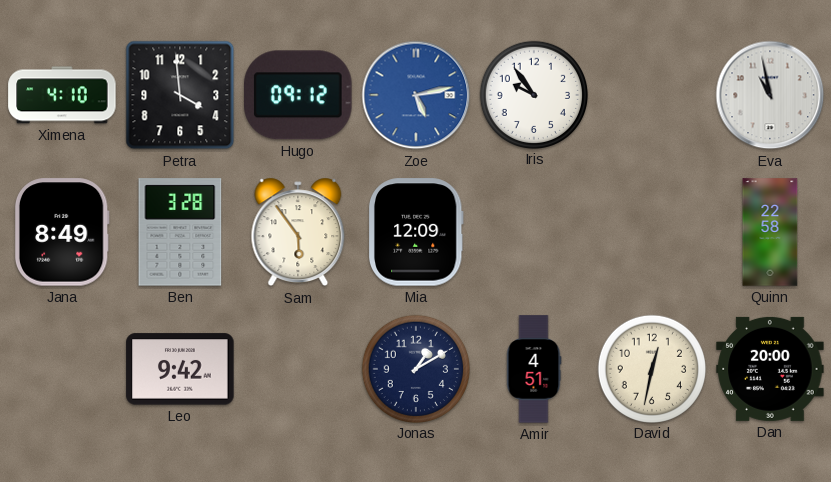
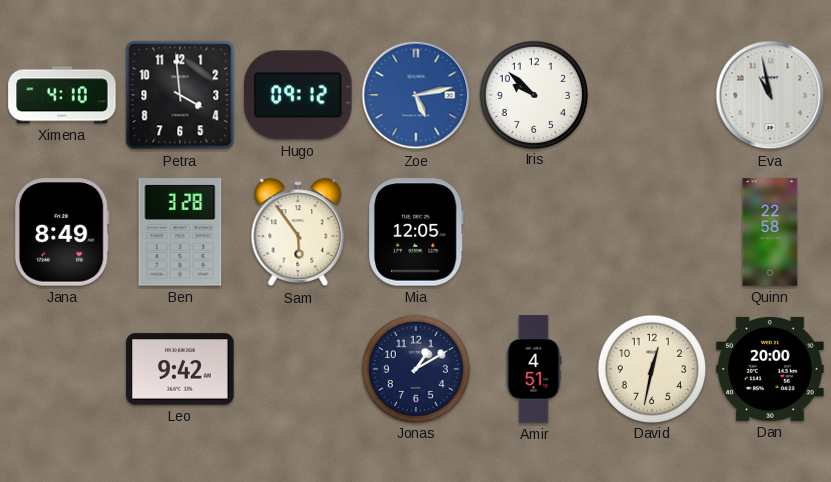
Iris: 9:54 -> 9:52 (533, 94)
Mia: 12:09 -> 12:05 (416, 232)
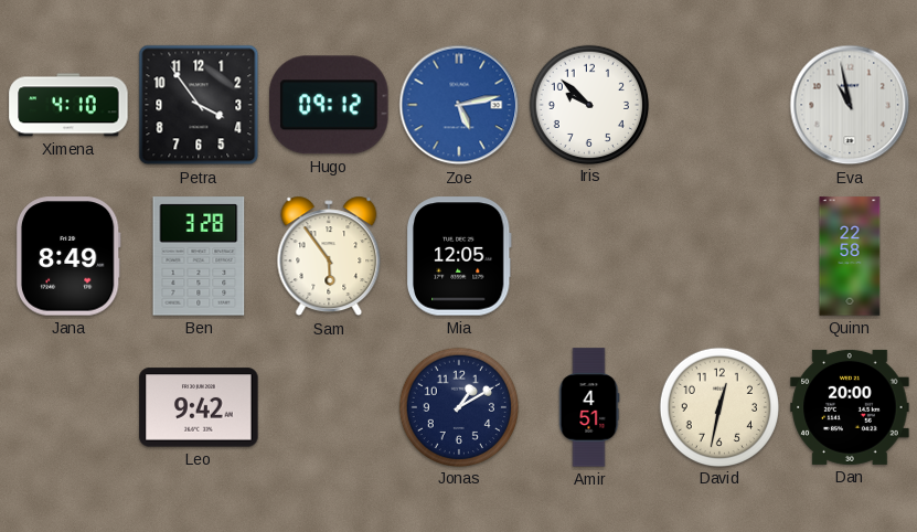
Petra: 3:59 -> 3:54 (199, 105)
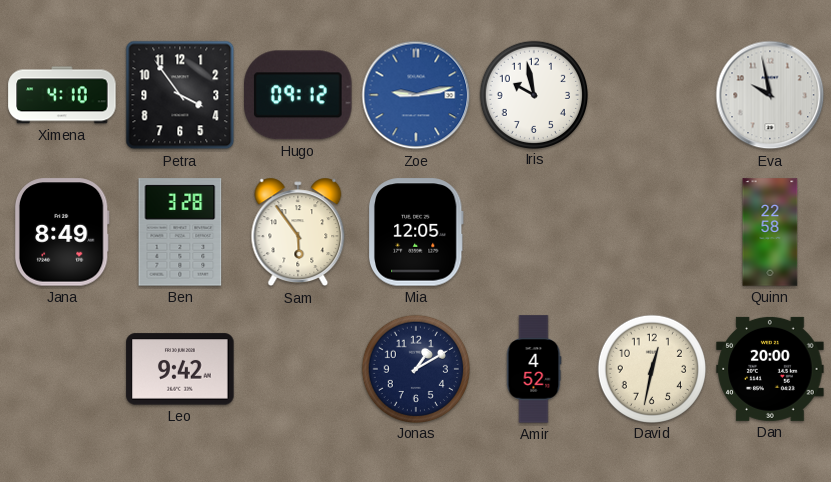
Zoe: 5:13 -> 9:13 (416, 95)
Iris: 9:52 -> 9:58 (533, 94)
Eva: 10:58 -> 9:58 (770, 95)
Amir: 4:51 -> 4:52 (534, 369)
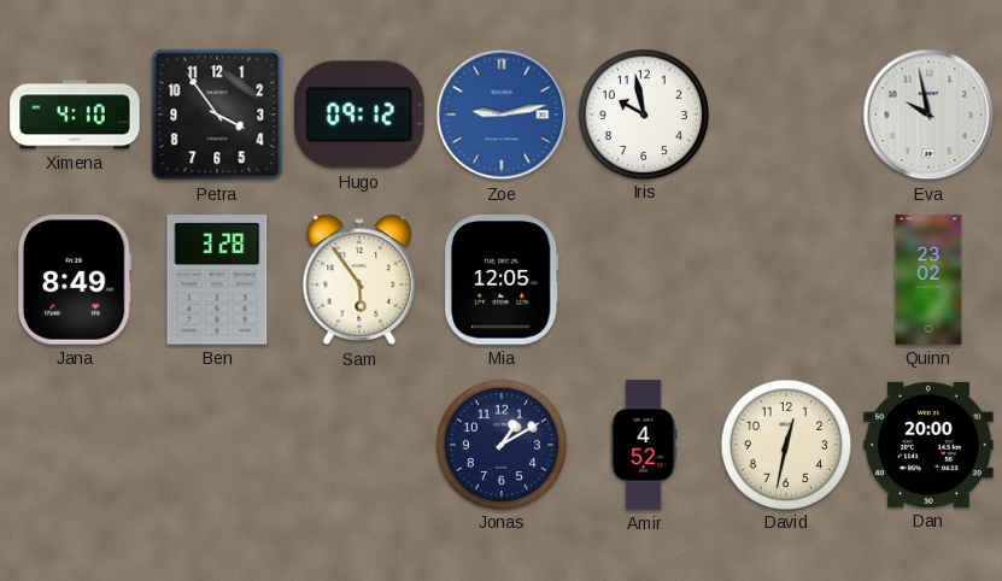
Quinn: 22:58 -> 23:02 (928, 280)
Leo: 9:42 -> none (180, 369)
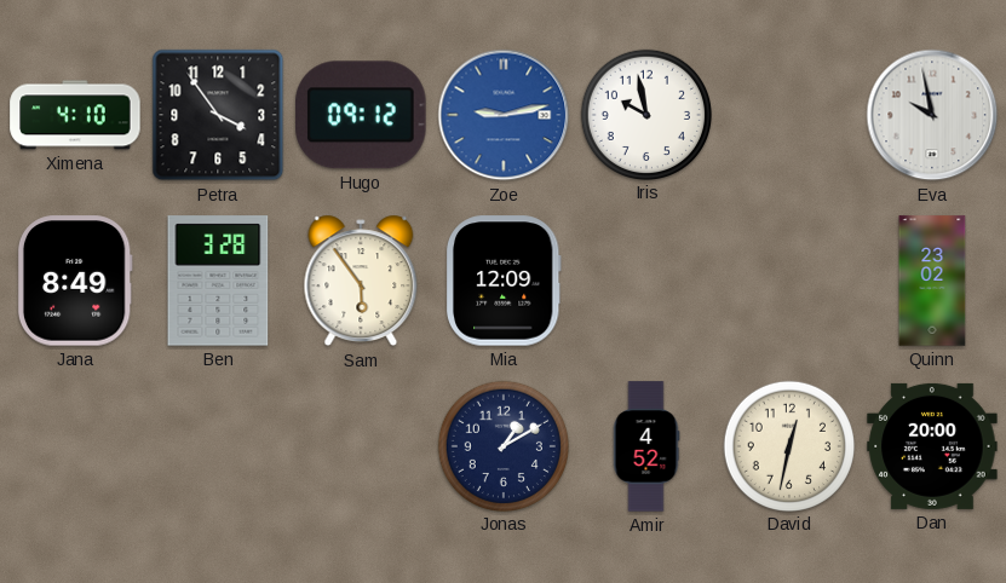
Mia: 12:05 -> 12:09 (504, 281)
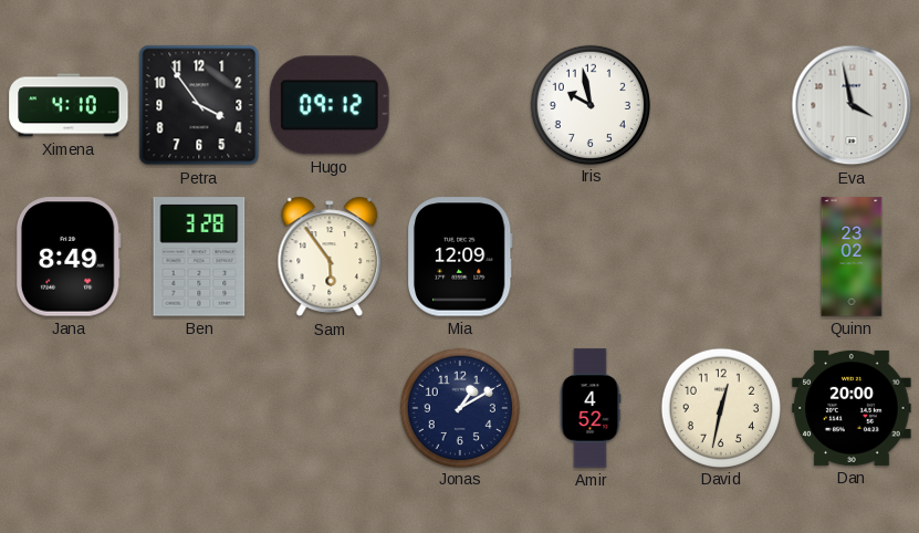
Zoe: 9:13 -> none (504, 115)
Eva: 9:58 -> 3:58 (852, 105)
